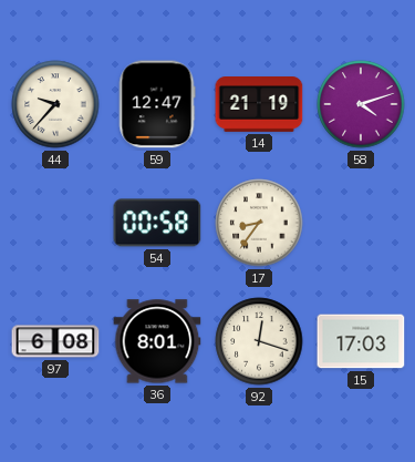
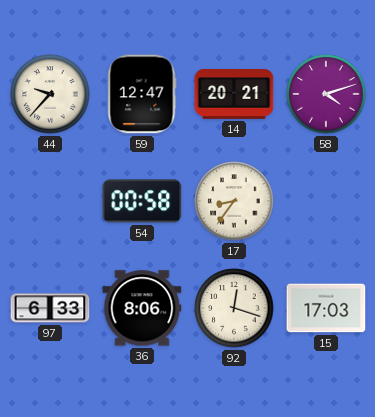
14: 21:19 -> 20:21 (234, 95)
97: 6:08 -> 6:33 (50, 308)
36: 8:01 -> 8:06 (142, 308)
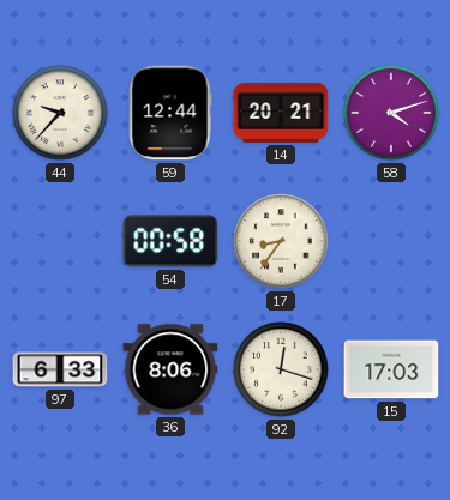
59: 12:47 -> 12:44 (170, 113)
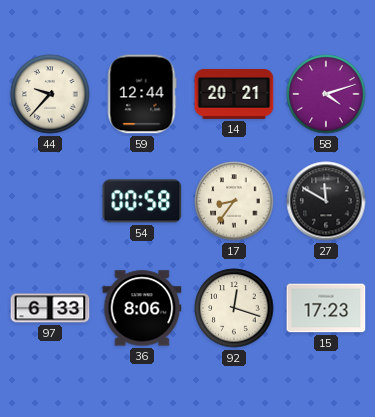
27: none -> 11:50 (326, 201)
15: 17:03 -> 17:23 (326, 308)
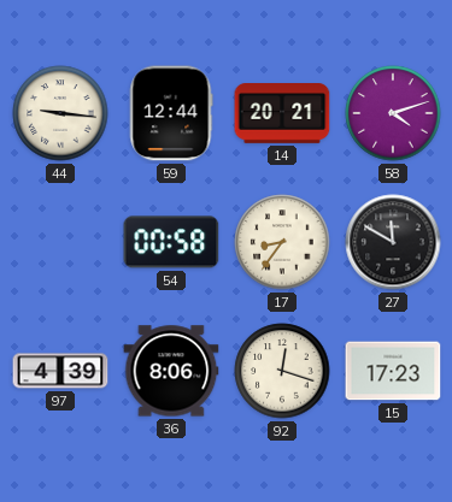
44: 9:37 -> 9:16 (60, 113)
97: 6:33 -> 4:39 (60, 371)
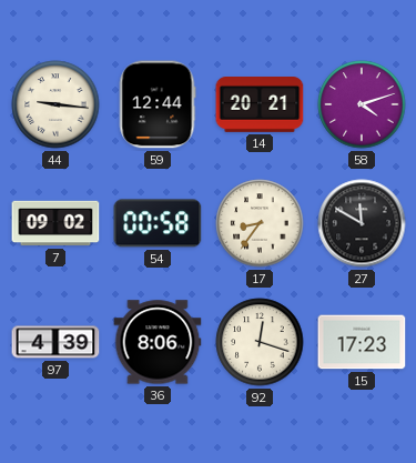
7: none -> 09:02 (55, 223)
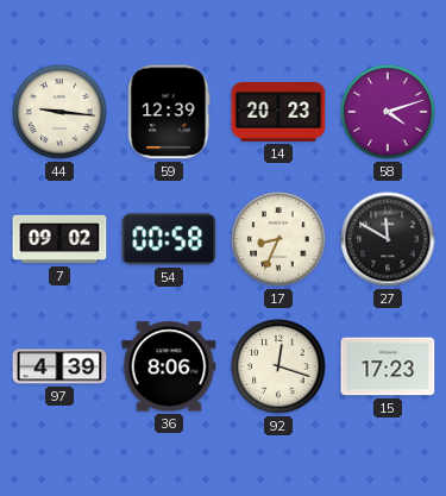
59: 12:44 -> 12:39 (169, 112)
14: 20:21 -> 20:23 (278, 113)
17: 8:36 -> 8:34 (278, 239)
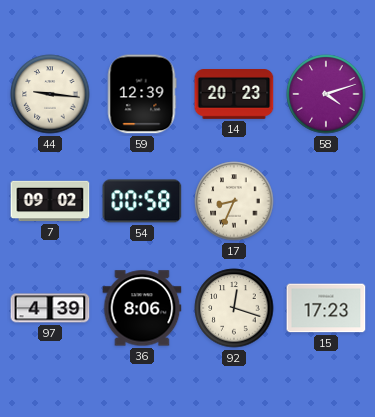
27: 11:50 -> none (388, 239)
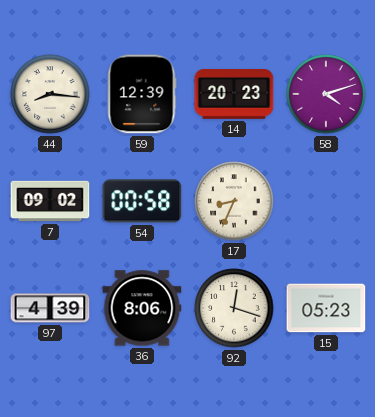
44: 9:16 -> 8:16 (50, 94)
15: 17:23 -> 05:23 (326, 308)
